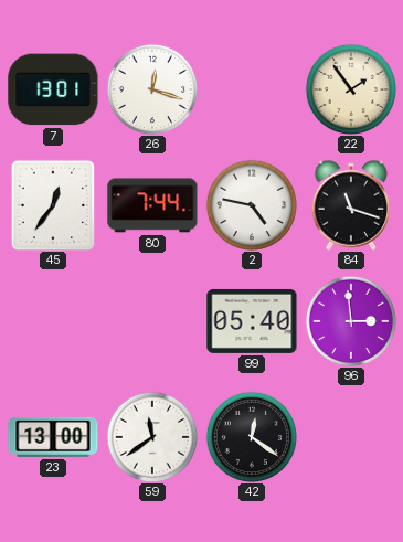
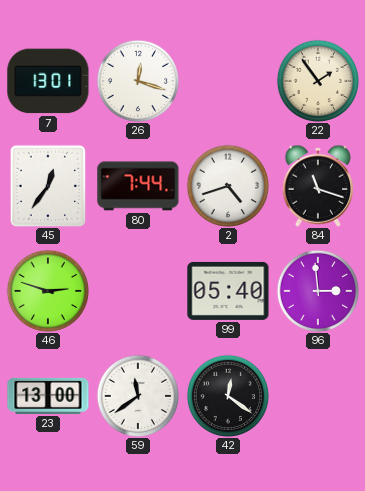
2: 4:47 -> 4:42 (228, 186)
46: none -> 2:48 (48, 291)
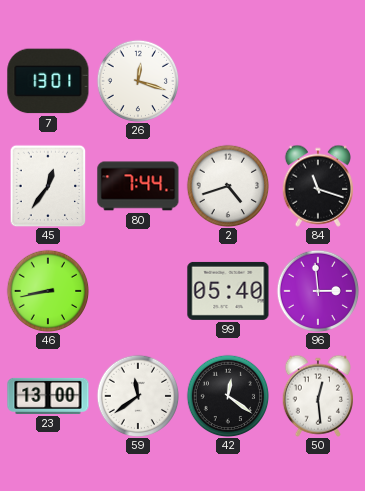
22: 1:54 -> none (318, 81)
46: 2:48 -> 8:43 (48, 291)
50: none -> 12:29 (317, 396)
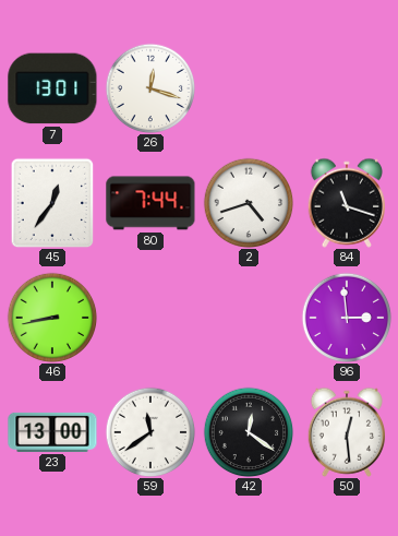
99: 05:40 -> none (228, 291)
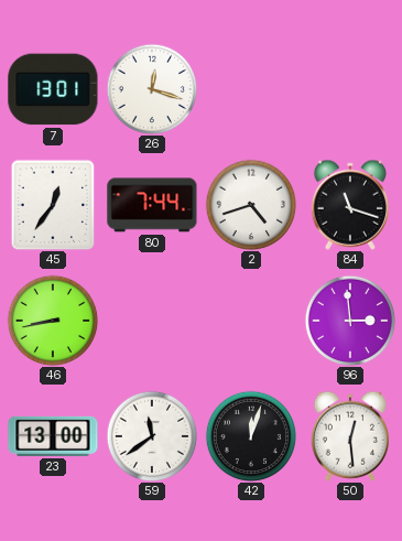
42: 12:21 -> 12:03 (251, 436)
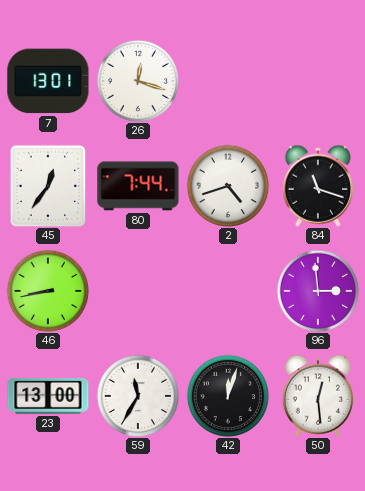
59: 11:39 -> 11:35 (138, 396)
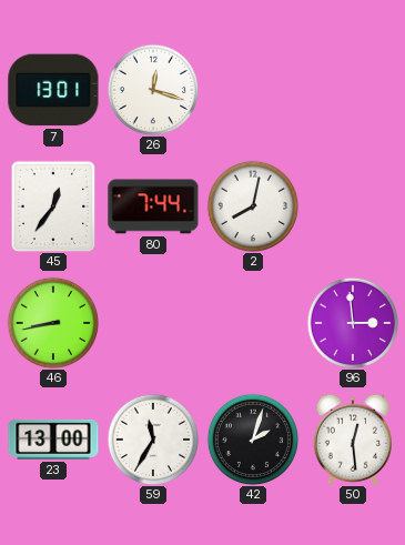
2: 4:42 -> 8:02 (253, 206)
84: 11:18 -> none (317, 186)
42: 12:03 -> 2:03 (253, 440)
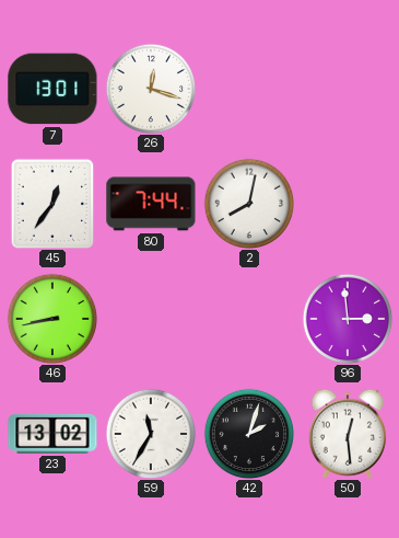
23: 13:00 -> 13:02 (52, 434)
